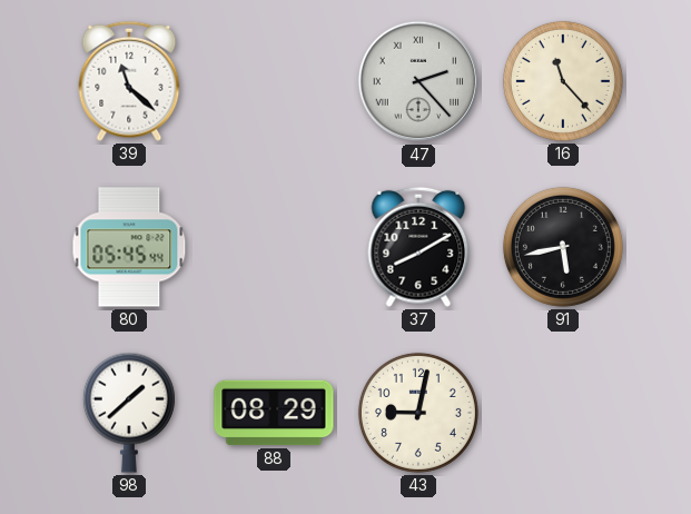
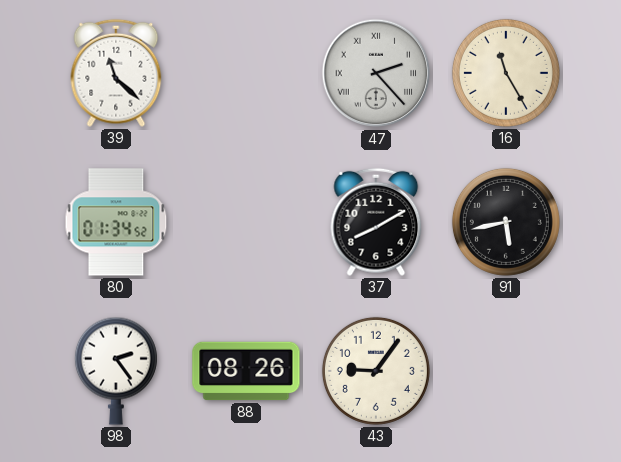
16: 11:23 -> 11:25 (506, 73)
80: 05:45 -> 01:34 (116, 222)
98: 1:38 -> 2:24 (116, 371)
88: 08:29 -> 08:26 (246, 371)
43: 9:02 -> 9:06 (376, 371)
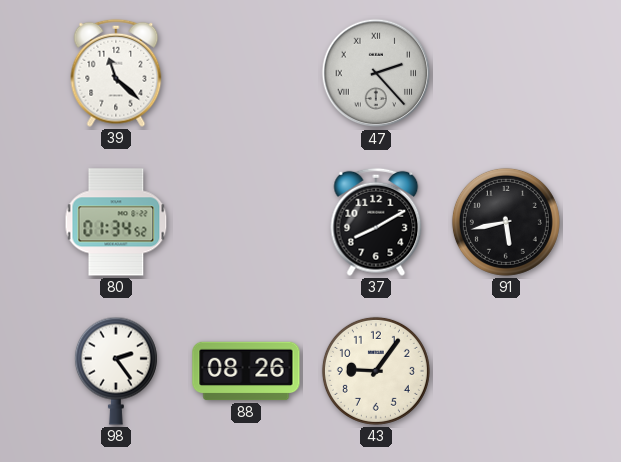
16: 11:25 -> none (506, 73)
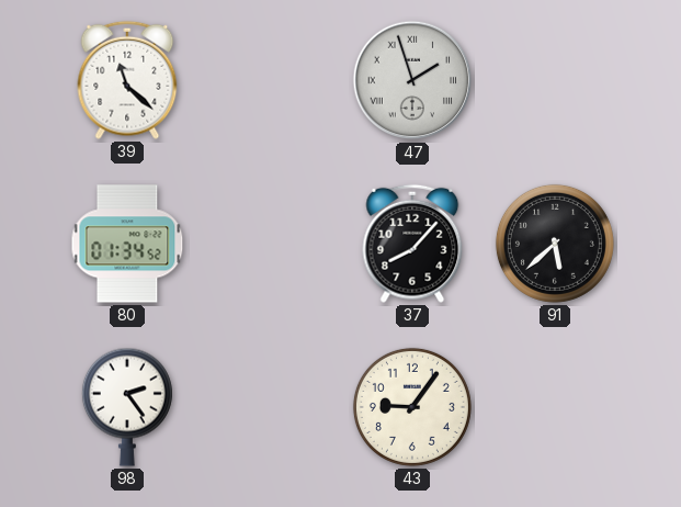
47: 2:23 -> 1:57 (412, 80)
37: 8:10 -> 8:07 (412, 244)
91: 5:43 -> 5:38 (555, 244)
88: 08:26 -> none (246, 371)
